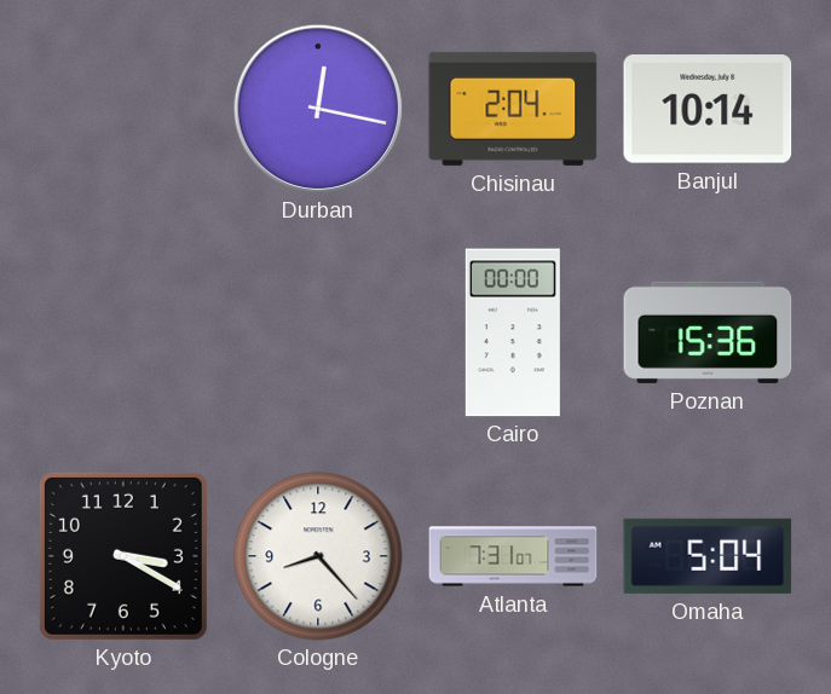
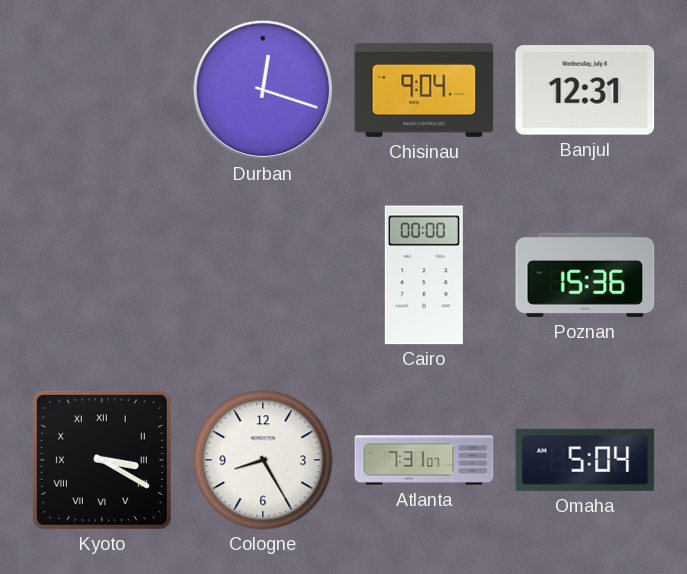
Durban: 12:17 -> 12:18 (263, 90)
Chisinau: 2:04 -> 9:04 (424, 90)
Banjul: 10:14 -> 12:31 (585, 90)
Kyoto numerals: Arabic -> Roman (102, 460)
Cologne: 8:23 -> 8:25 (263, 460)
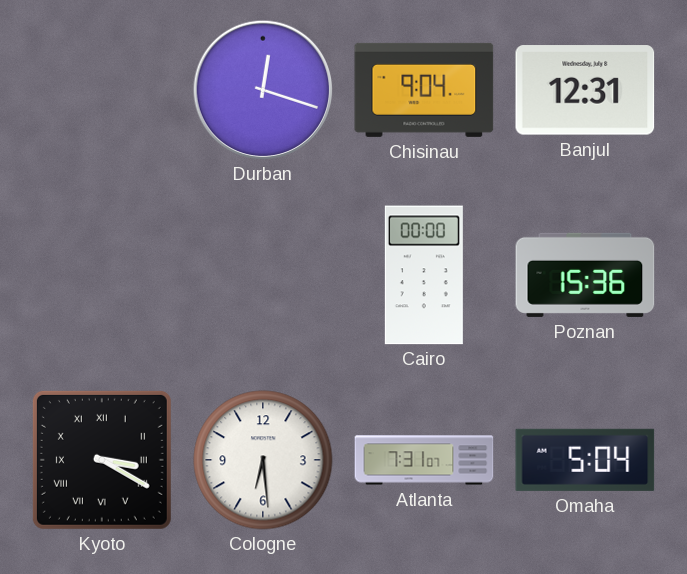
Cologne: 8:25 -> 6:29 (263, 460)
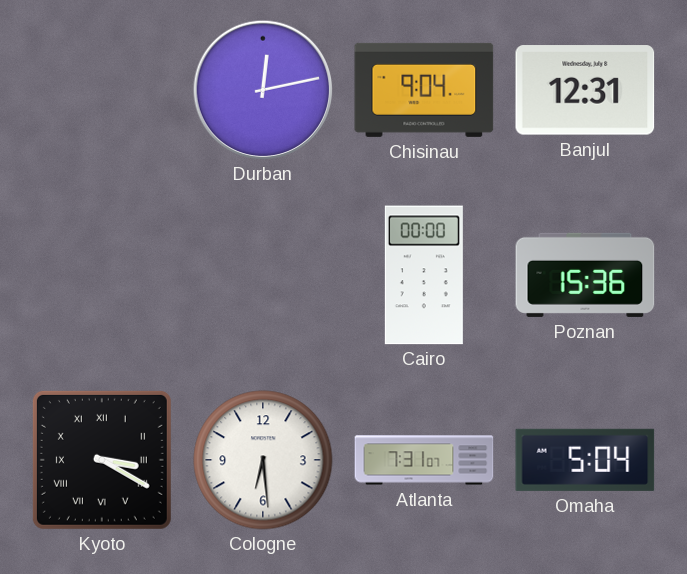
Durban: 12:18 -> 12:13 (263, 90)
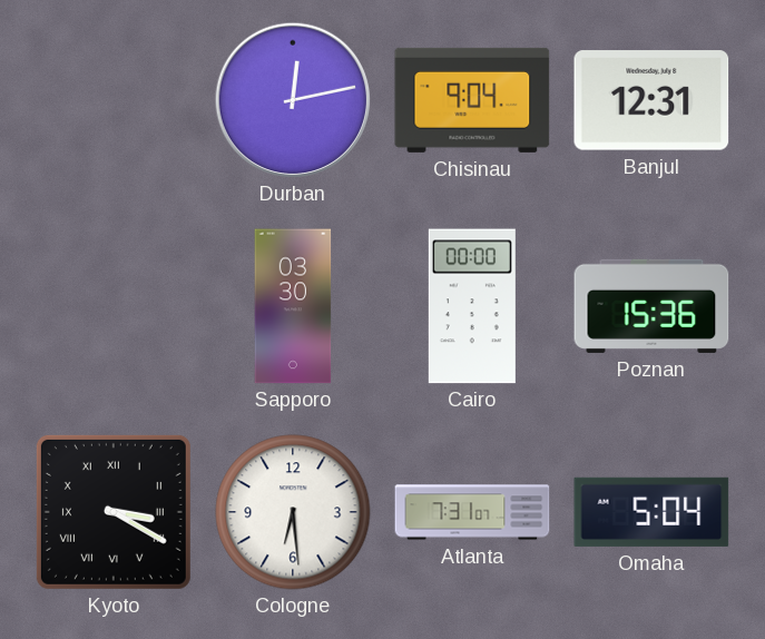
Sapporo: none -> 03:30 (293, 306)
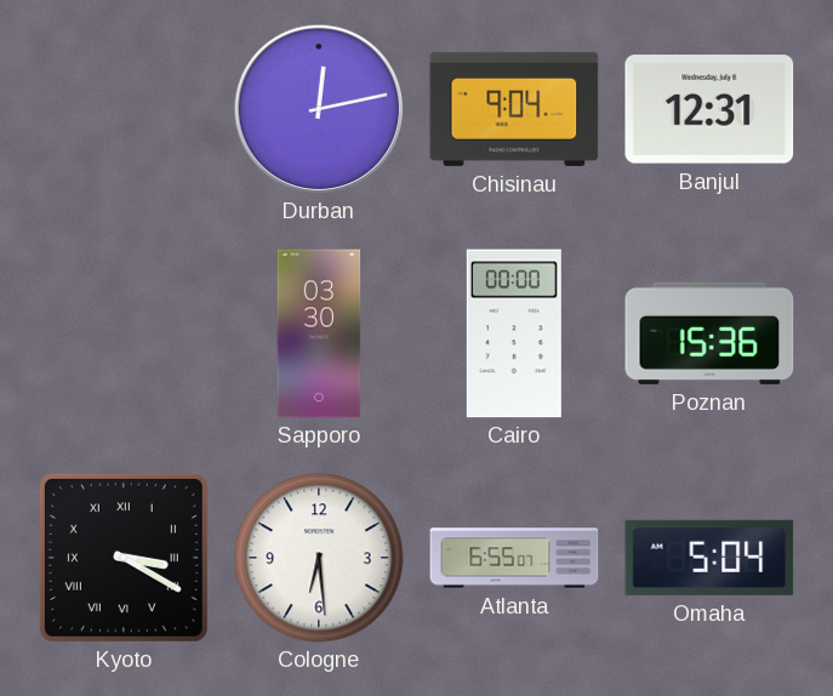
Atlanta: 7:31 -> 6:55 (514, 558)
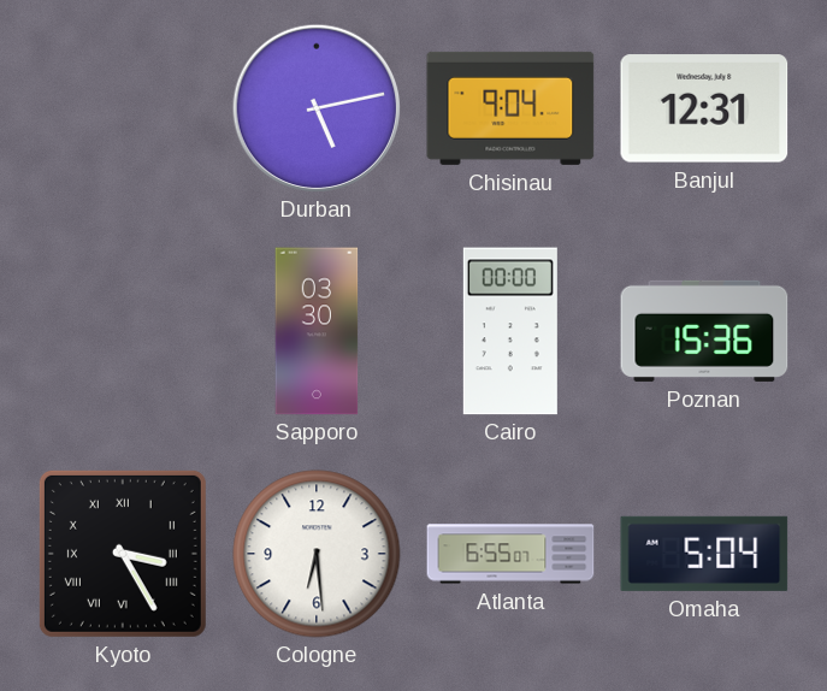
Durban: 12:13 -> 5:13 (317, 108)
Kyoto: 3:20 -> 3:25 (123, 554)
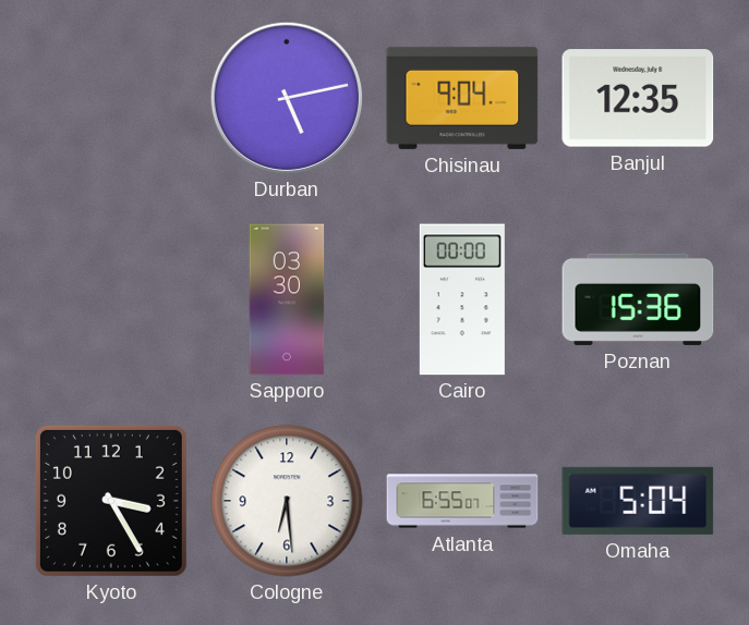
Banjul: 12:31 -> 12:35 (638, 98)
Kyoto numerals: Roman -> Arabic (111, 501)
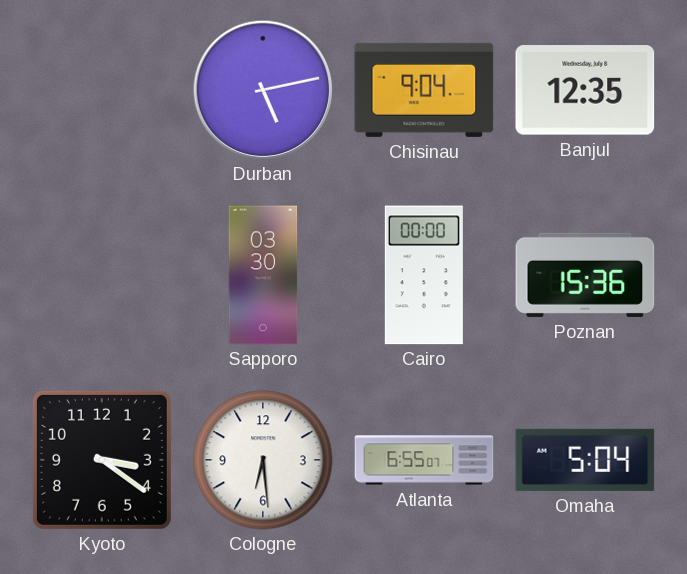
Kyoto: 3:25 -> 3:21 (102, 460)
